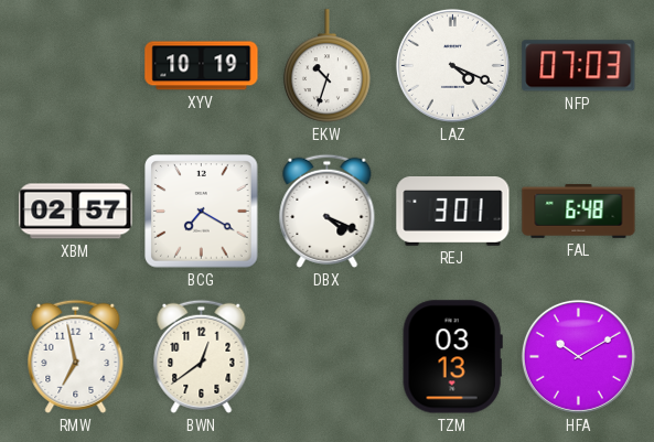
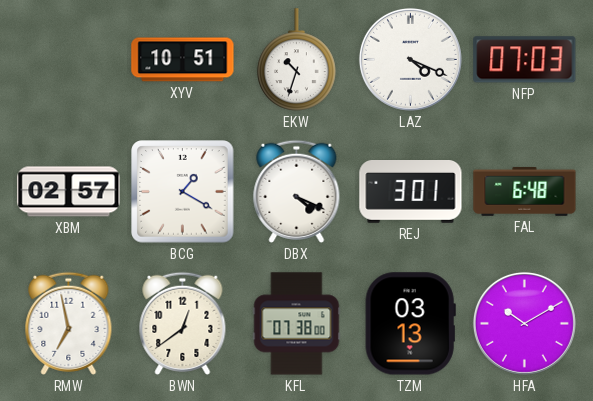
XYV: 10:19 -> 10:51 (183, 60)
BCG: 7:20 -> 1:20 (183, 192)
KFL: none -> 07:38 (297, 324)
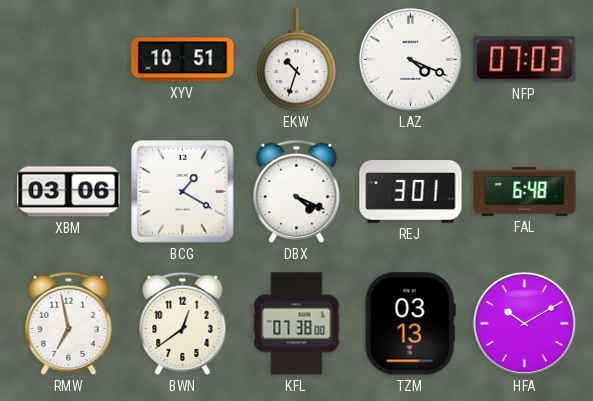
XBM: 02:57 -> 03:06 (69, 192)
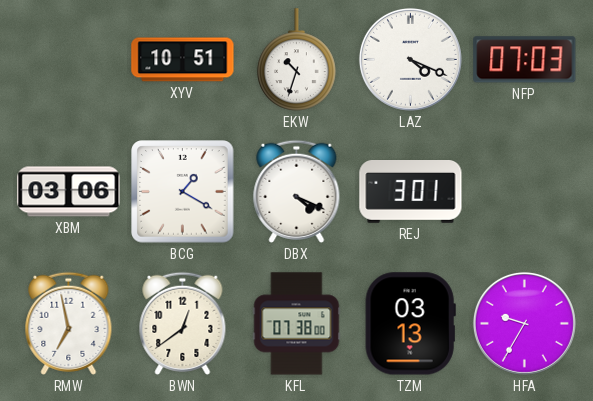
FAL: 6:48 -> none (525, 191)
HFA: 10:10 -> 9:35 (524, 323)
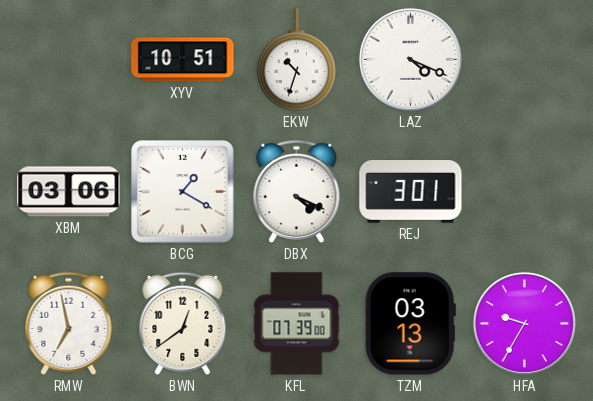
NFP: 07:03 -> none (525, 60)
KFL: 07:38 -> 07:39 (297, 324)
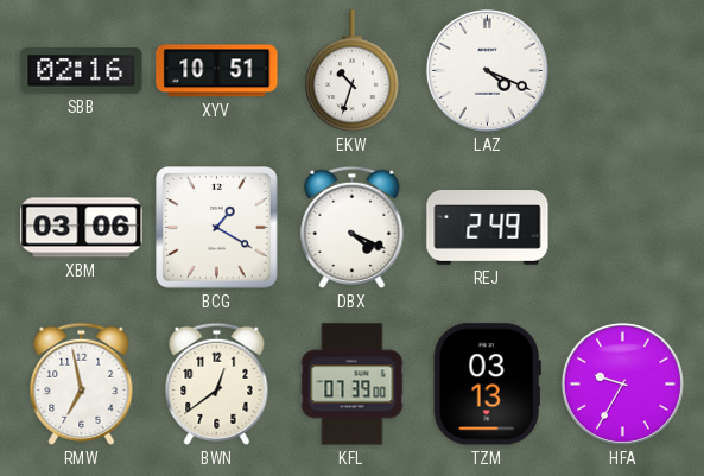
SBB: none -> 02:16 (82, 71)
REJ: 3:01 -> 2:49 (488, 228)
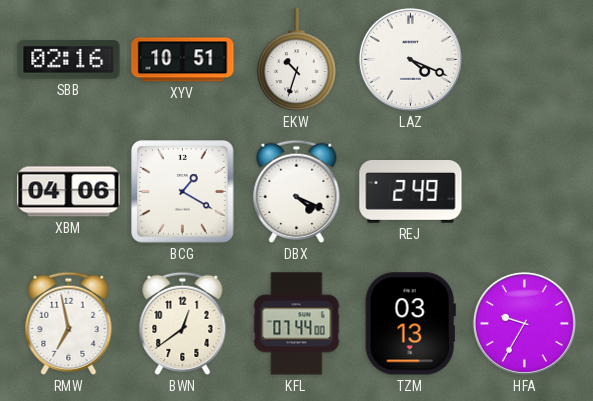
XBM: 03:06 -> 04:06 (69, 192)
KFL: 07:39 -> 07:44 (297, 324)
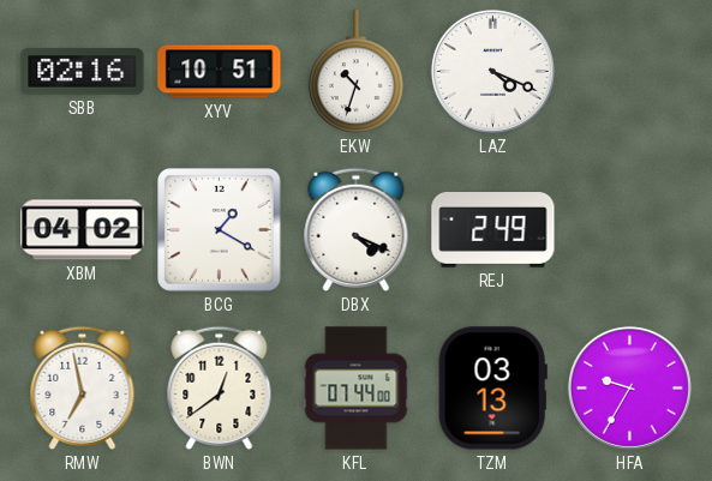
XBM: 04:06 -> 04:02 (83, 230)
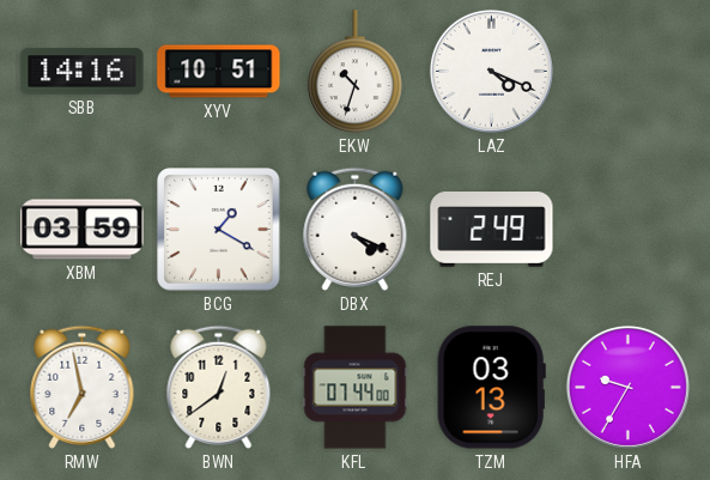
SBB: 02:16 -> 14:16 (83, 72)
XBM: 04:02 -> 03:59 (83, 230)
